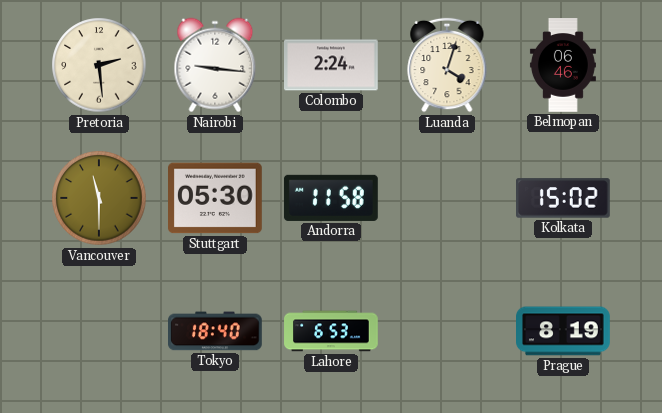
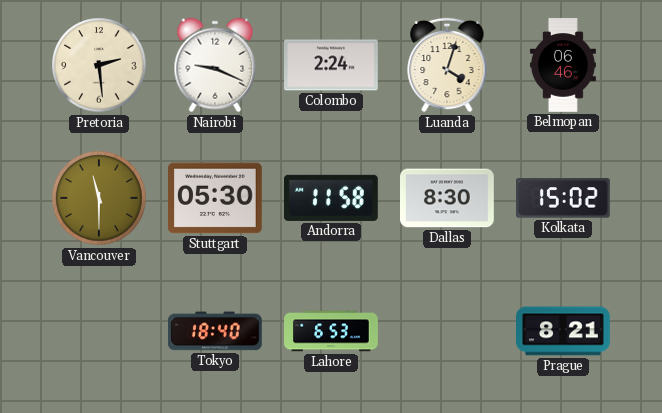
Nairobi: 9:16 -> 9:19 (215, 65)
Dallas: none -> 8:30 (448, 198)
Prague: 8:19 -> 8:21 (564, 331)
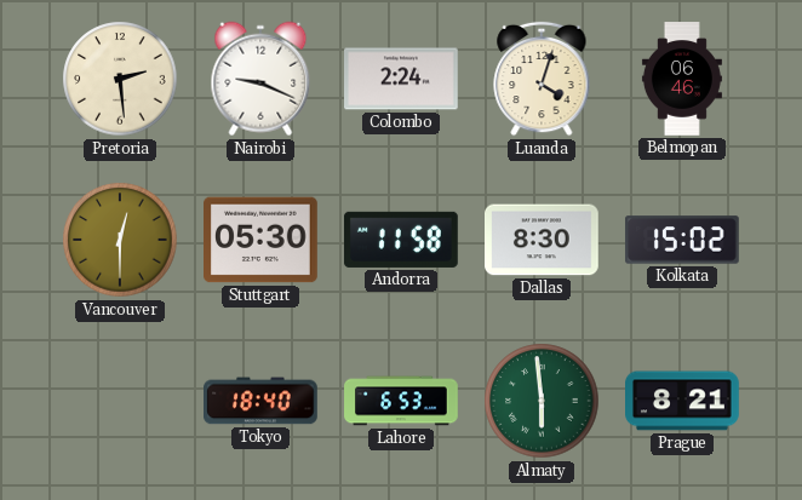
Vancouver: 11:30 -> 12:30 (120, 240)
Almaty: none -> 5:59 (542, 401)
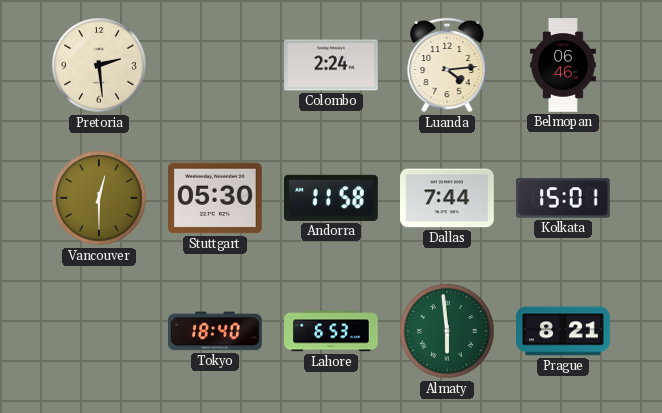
Nairobi: 9:19 -> none (260, 79)
Luanda: 4:03 -> 4:14 (447, 65)
Dallas: 8:30 -> 7:44 (448, 198)
Kolkata: 15:02 -> 15:01 (564, 198)
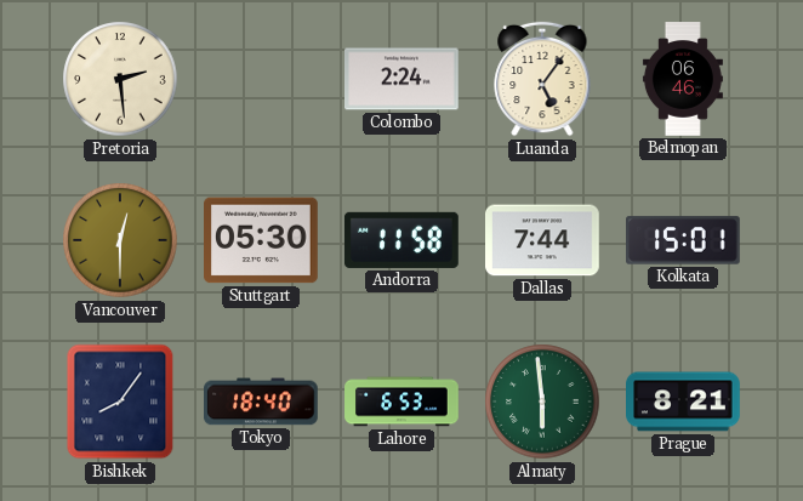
Luanda: 4:14 -> 5:06 (542, 79)
Bishkek: none -> 8:06 (120, 402)
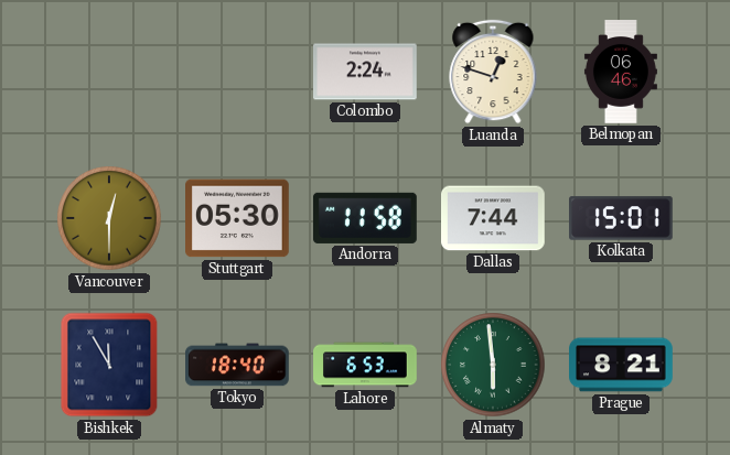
Pretoria: 2:29 -> none (120, 79)
Luanda: 5:06 -> 12:48 (493, 72)
Bishkek: 8:06 -> 11:55 (109, 365)
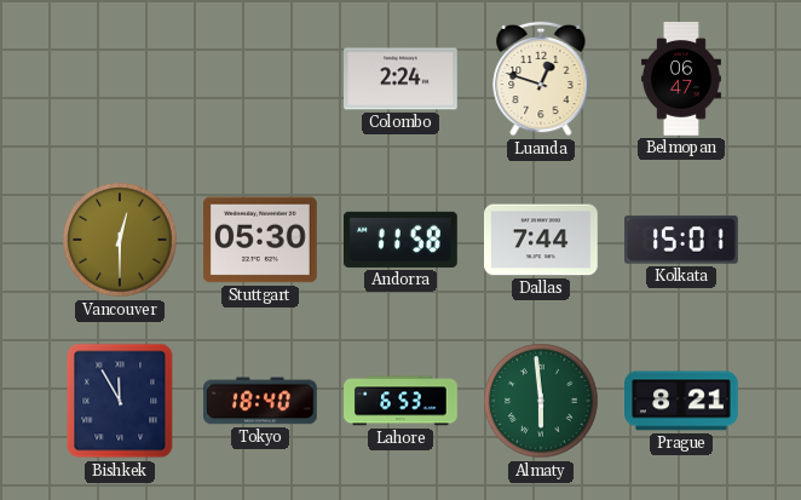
Belmopan: 06:46 -> 06:47 (681, 79)
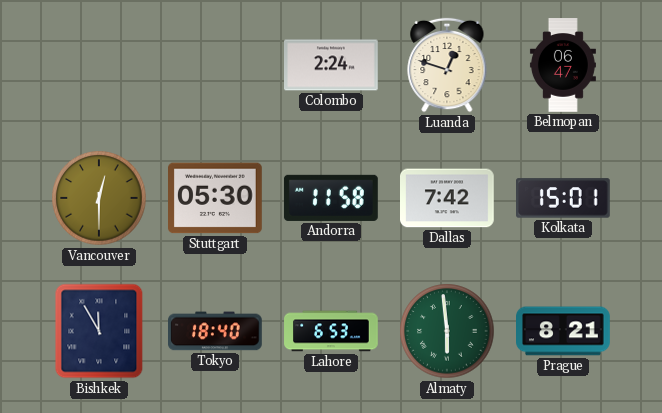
Dallas: 7:44 -> 7:42 (448, 198)
